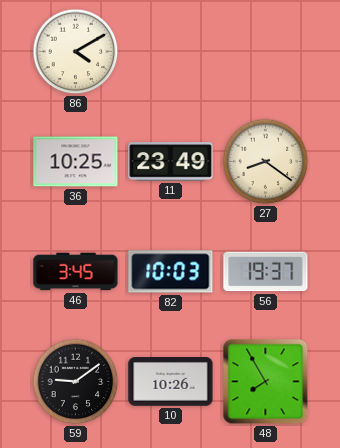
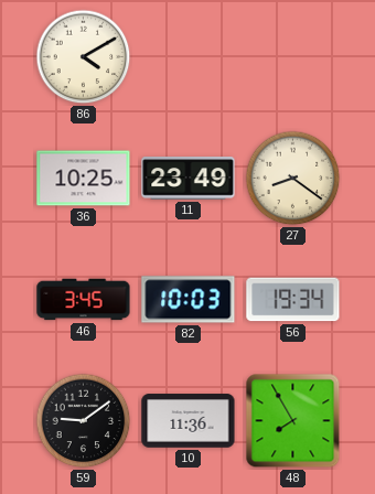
56: 19:37 -> 19:34 (293, 300)
10: 10:26 -> 11:36 (189, 421)
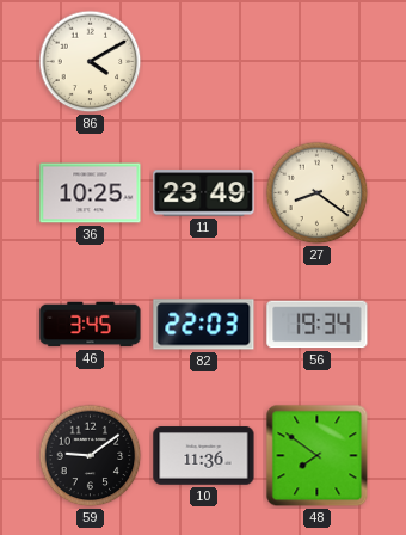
82: 10:03 -> 22:03 (204, 325)
48: 7:55 -> 7:51 (318, 456)
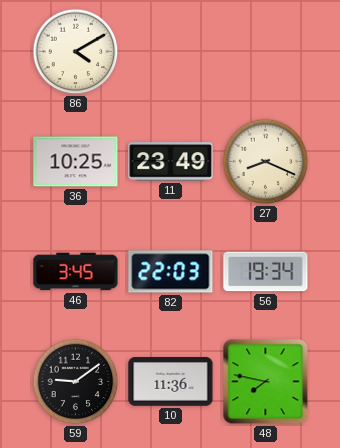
27: 8:21 -> 8:19 (266, 162)
48: 7:51 -> 7:47 (266, 382)
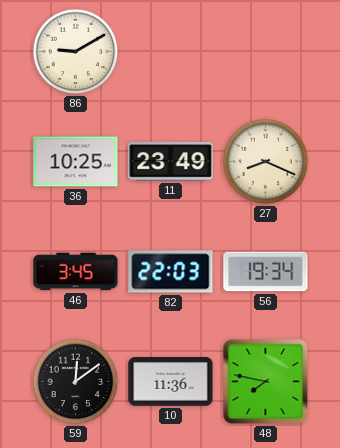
86: 4:10 -> 9:10 (76, 52)
59: 9:09 -> 12:09 (76, 382)
